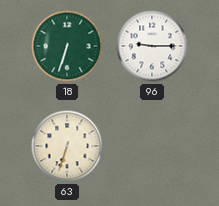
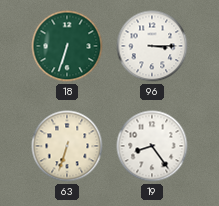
96: 9:15 -> 3:15 (152, 46)
19: none -> 8:24 (152, 146)
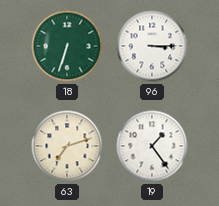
63: 6:33 -> 7:12 (67, 146)
19: 8:24 -> 1:24 (152, 146)
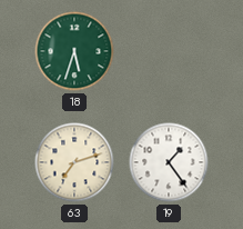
18: 6:33 -> 5:33 (74, 51)
96: 3:15 -> none (152, 46)
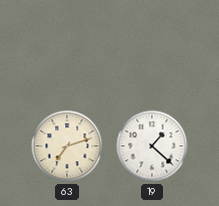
18: 5:33 -> none (74, 51)
19: 1:24 -> 1:22 (152, 146)
